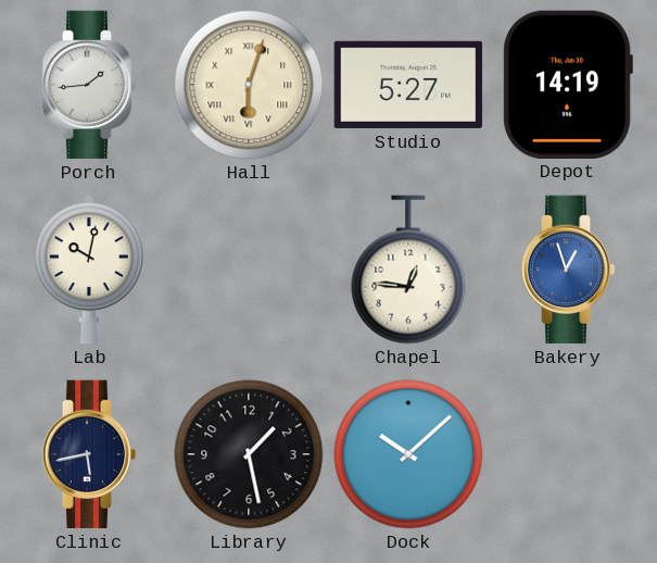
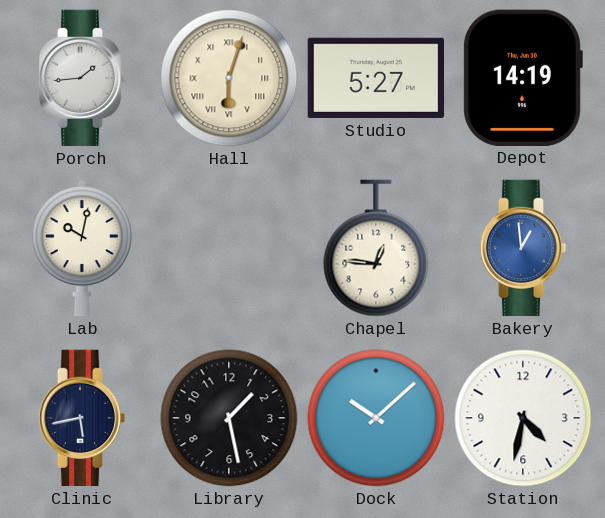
Bakery: 12:57 -> 12:59 (523, 248)
Station: none -> 4:32 (523, 418)
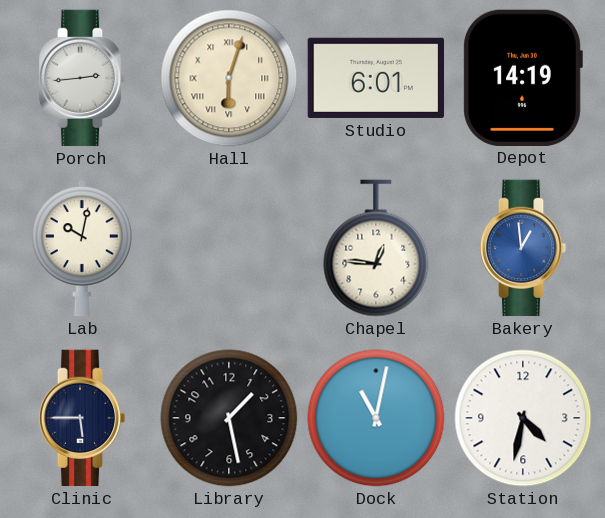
Porch: 1:44 -> 2:44 (82, 78)
Studio: 5:27 -> 6:01 (376, 78)
Clinic: 5:43 -> 5:45 (82, 418)
Dock: 10:08 -> 11:02 (376, 418)
